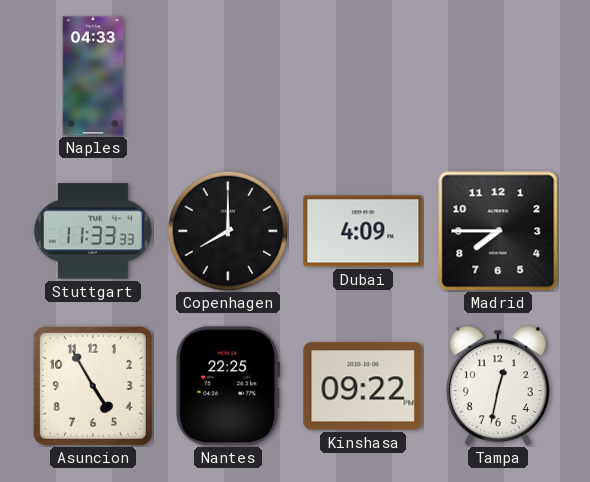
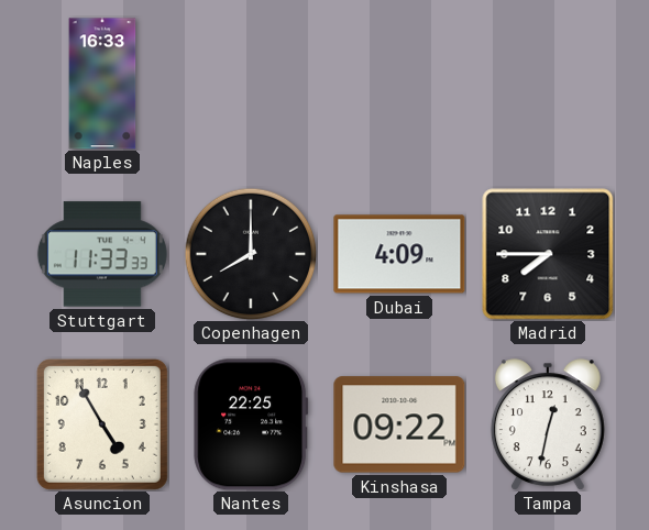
Naples: 04:33 -> 16:33 (102, 84)
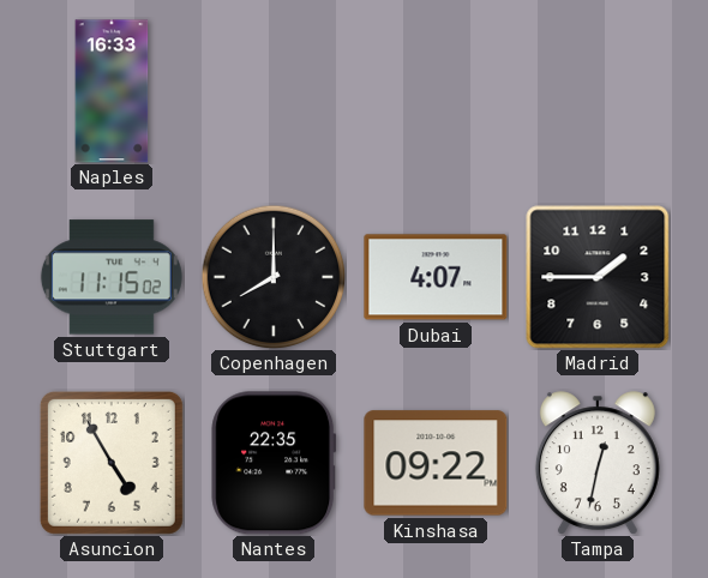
Stuttgart: 11:33 -> 11:15 (112, 277)
Dubai: 4:09 -> 4:07 (436, 277)
Madrid: 7:45 -> 1:45 (598, 277)
Nantes: 22:25 -> 22:35 (274, 463)
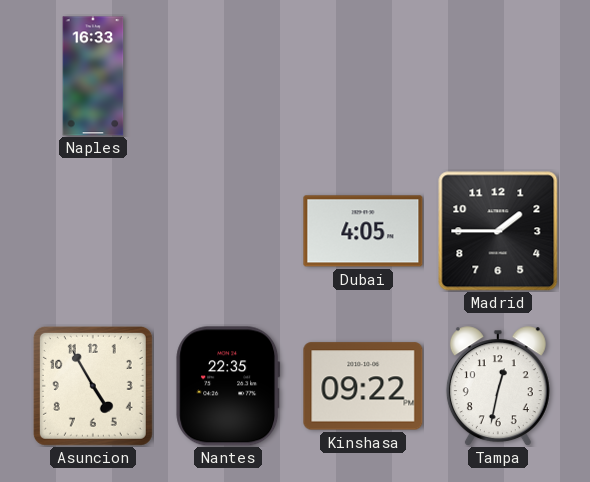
Stuttgart: 11:15 -> none (112, 277)
Copenhagen: 8:00 -> none (274, 277)
Dubai: 4:07 -> 4:05 (363, 231)
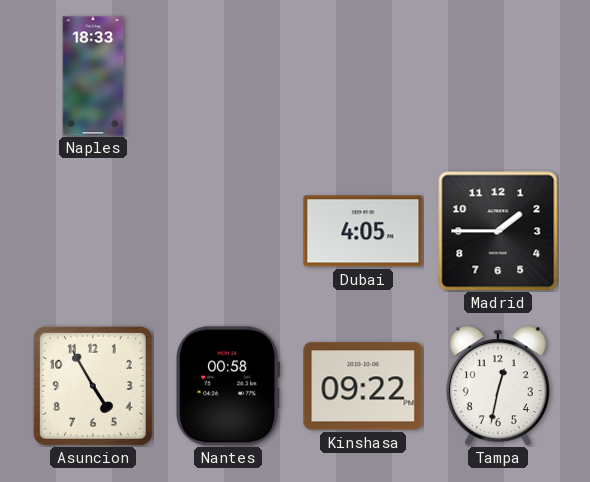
Naples: 16:33 -> 18:33 (93, 76)
Nantes: 22:35 -> 00:58 (228, 386)
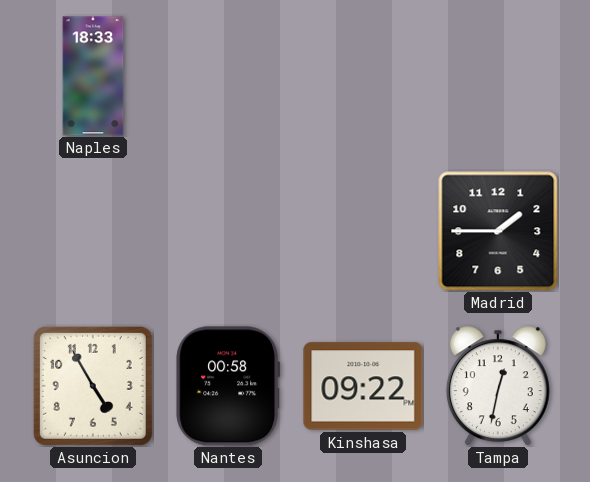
Dubai: 4:05 -> none (363, 231)
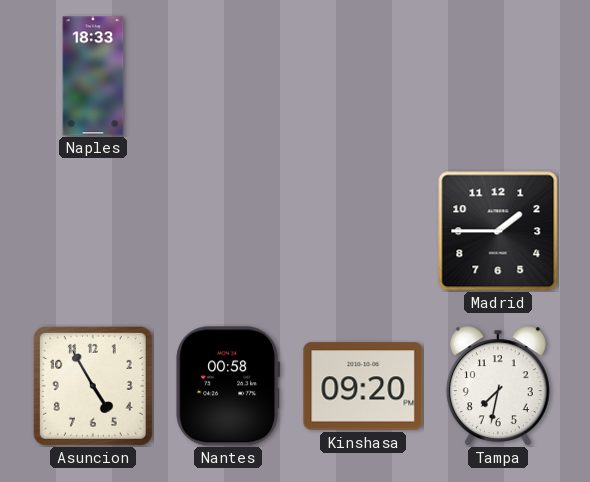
Kinshasa: 09:22 -> 09:20 (363, 386)
Tampa: 12:32 -> 7:32 (498, 386)
